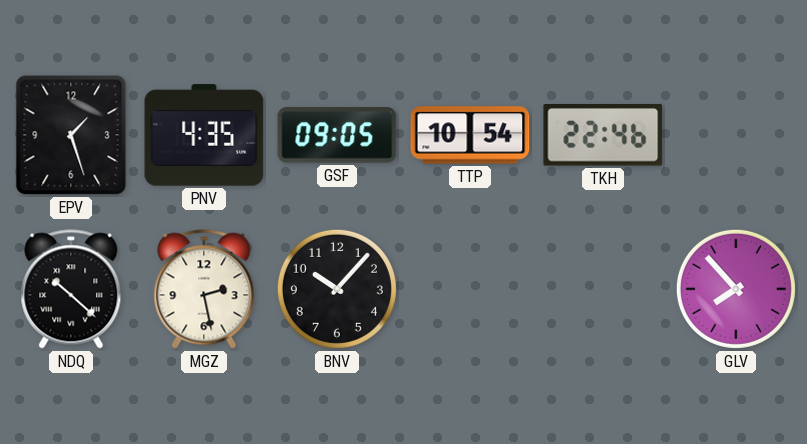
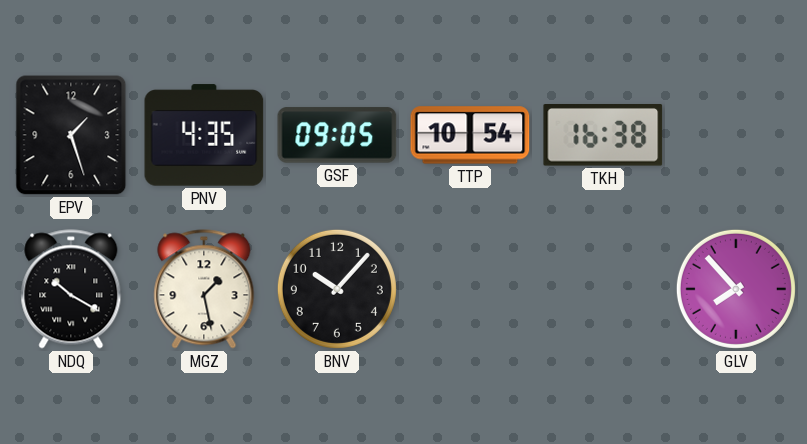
TKH: 22:46 -> 16:38 (603, 136)
NDQ: 10:22 -> 10:20 (71, 289)
MGZ: 2:28 -> 1:28 (204, 289)
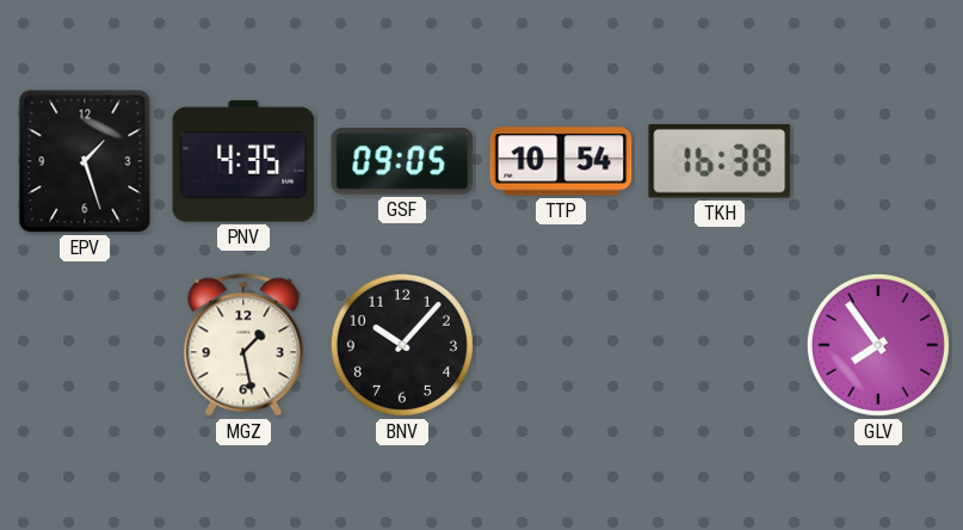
NDQ: 10:20 -> none (71, 289)
GLV: 7:53 -> 7:54 (878, 345)
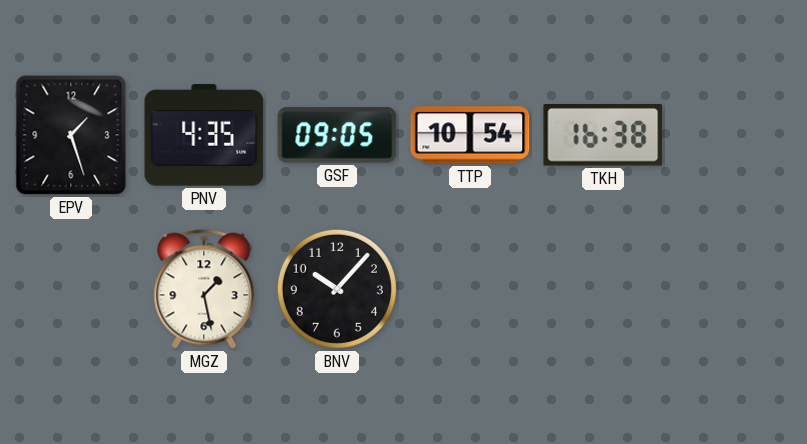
GLV: 7:54 -> none (878, 345)
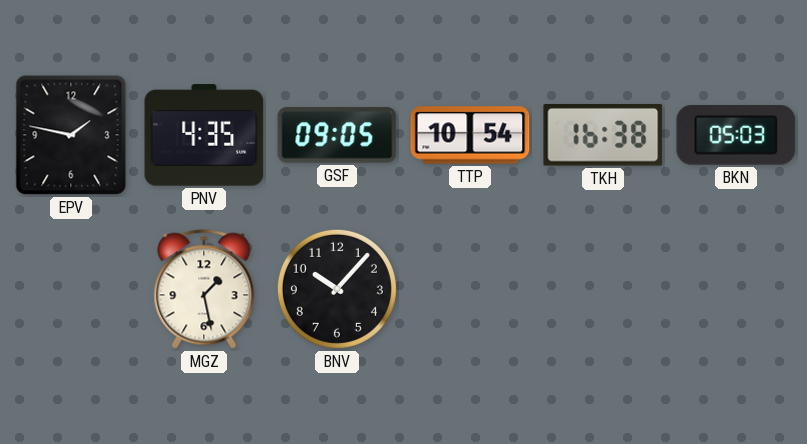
EPV: 1:27 -> 1:47 (71, 135)
BKN: none -> 05:03 (736, 136)
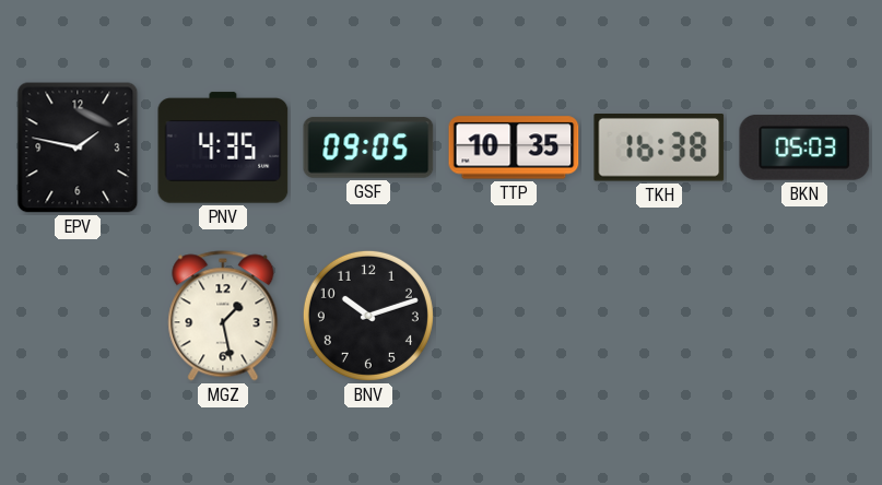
TTP: 10:54 -> 10:35 (514, 147)
BNV: 10:07 -> 10:12 (368, 316)
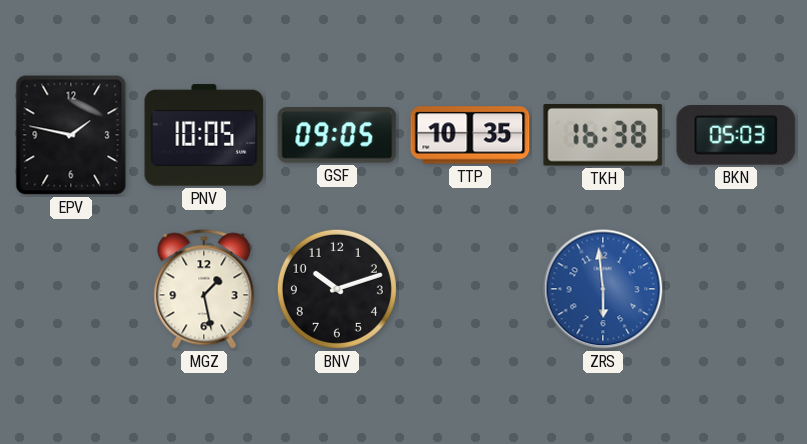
PNV: 4:35 -> 10:05 (204, 135)
ZRS: none -> 5:59 (603, 289)
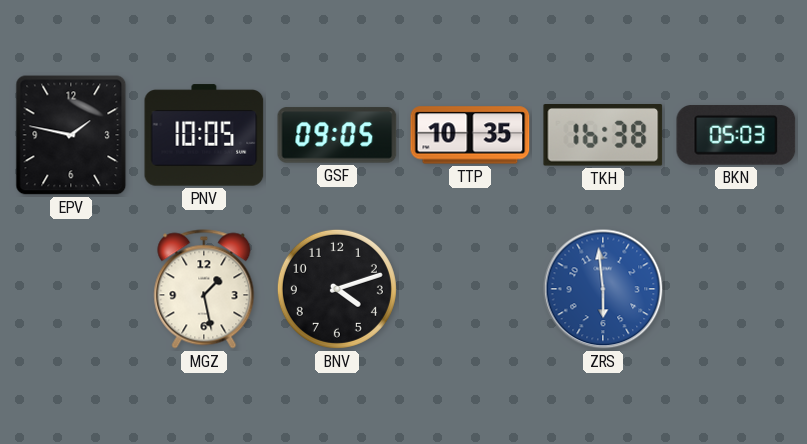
BNV: 10:12 -> 4:12 (337, 289)
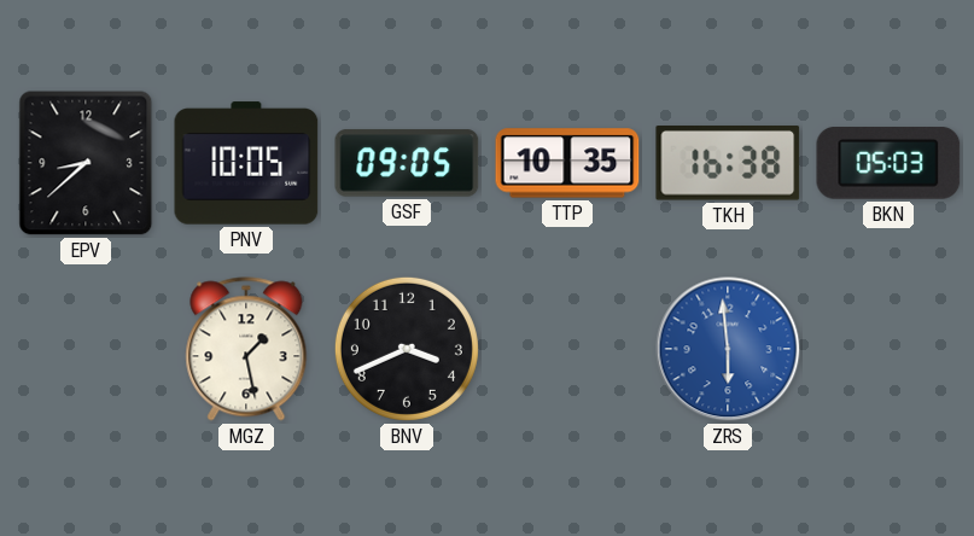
EPV: 1:47 -> 8:38 (86, 163)
BNV: 4:12 -> 3:41 (407, 349)
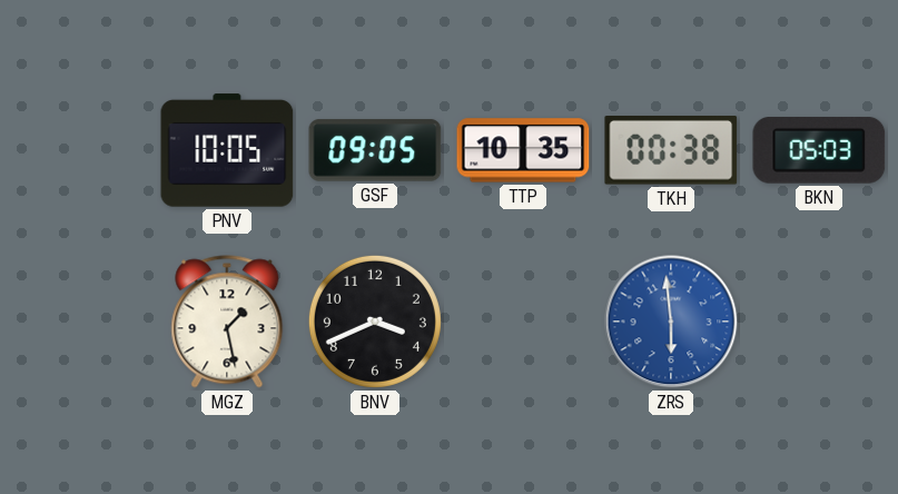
EPV: 8:38 -> none (86, 163)
TKH: 16:38 -> 00:38 (671, 151)
